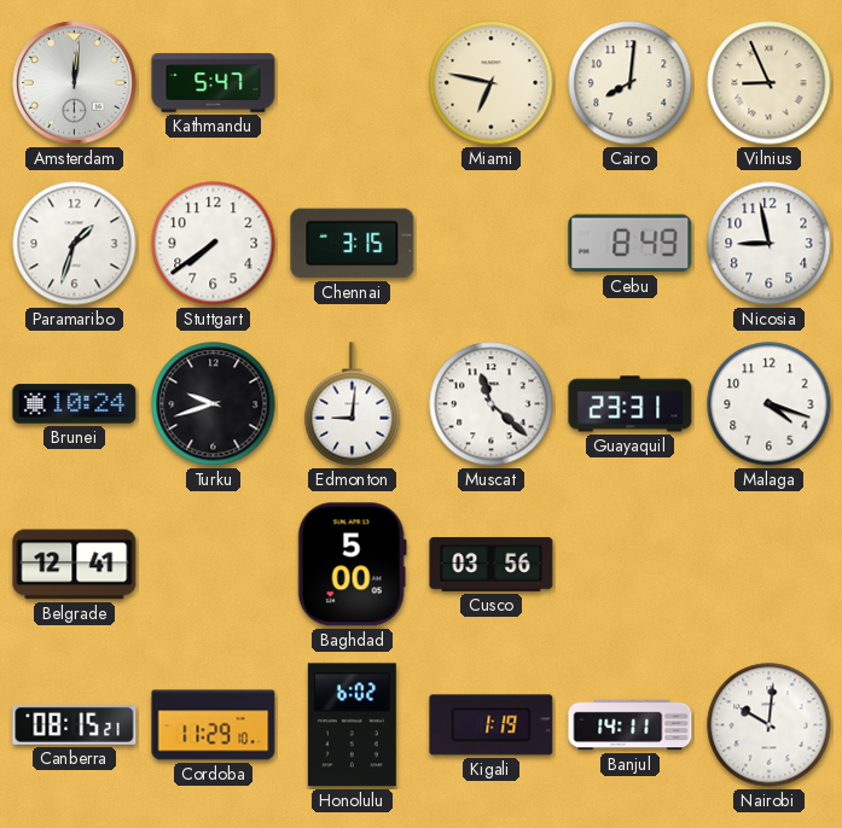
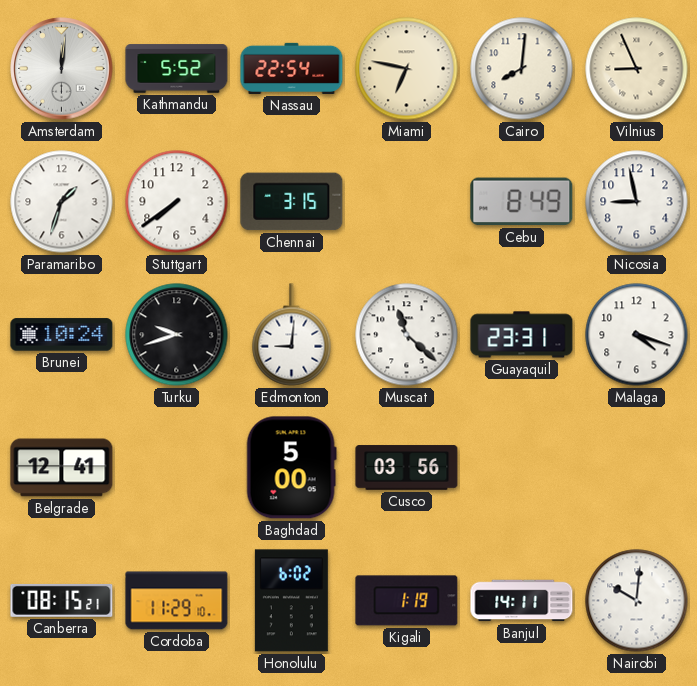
Kathmandu: 5:47 -> 5:52 (177, 69)
Nassau: none -> 22:54 (292, 68)
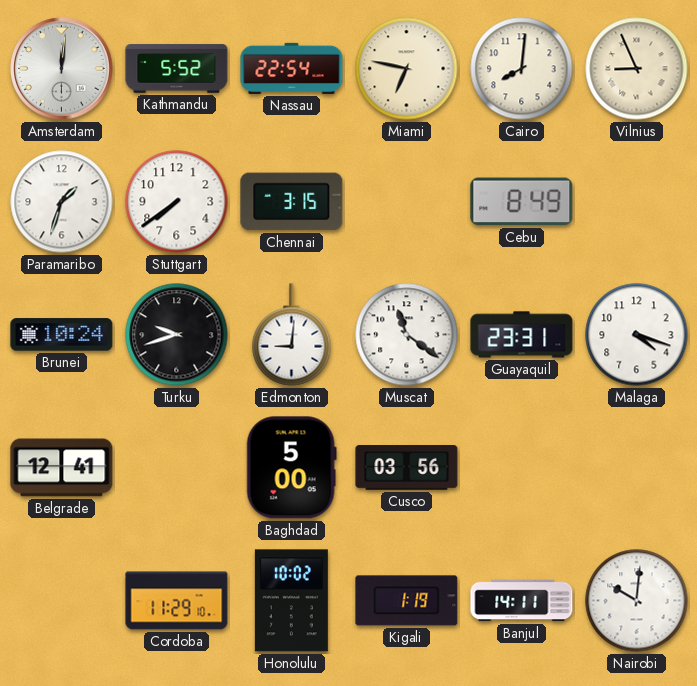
Nicosia: 8:58 -> none (637, 202)
Muscat: 11:22 -> 11:21 (407, 335)
Canberra: 08:15 -> none (62, 600)
Honolulu: 6:02 -> 10:02 (291, 601)
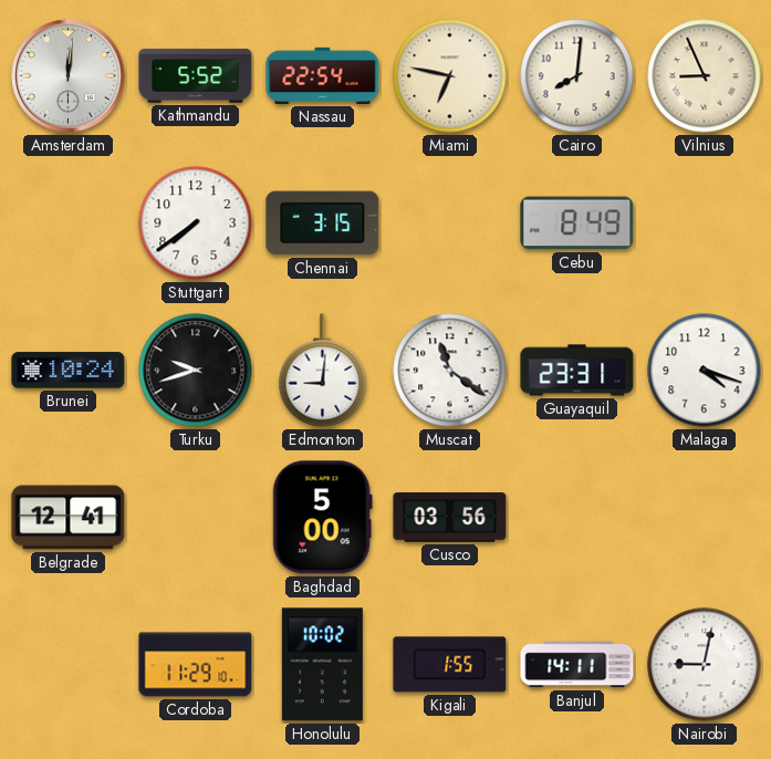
Paramaribo: 1:33 -> none (62, 202)
Kigali: 1:19 -> 1:55 (450, 665)
Nairobi: 10:01 -> 9:02 (705, 665)
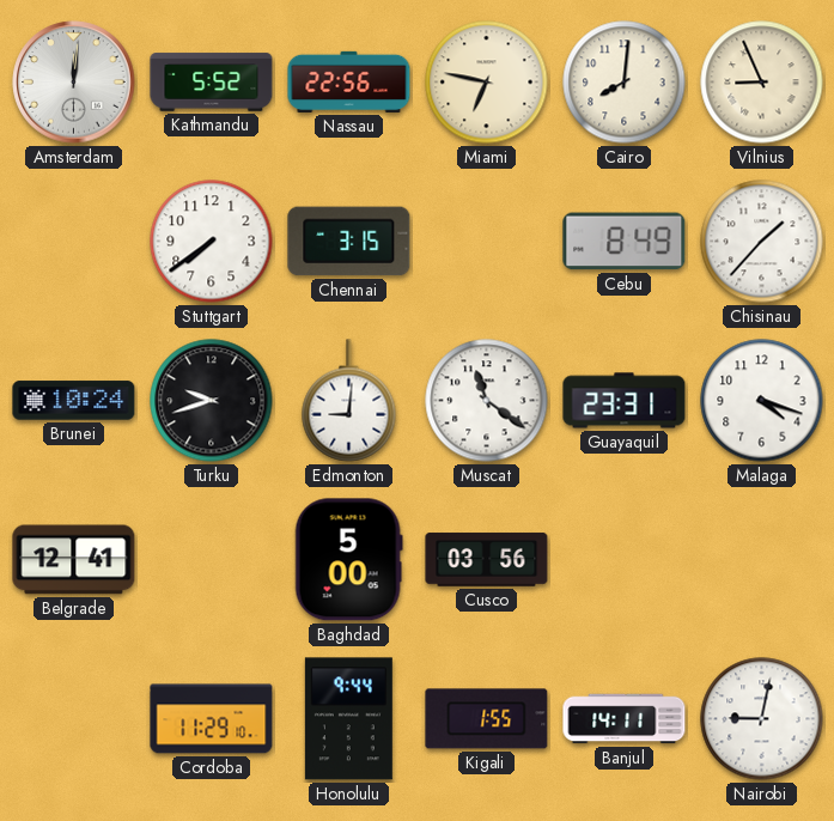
Nassau: 22:54 -> 22:56 (349, 81)
Chisinau: none -> 1:37 (762, 242)
Honolulu: 10:02 -> 9:44 (348, 719)
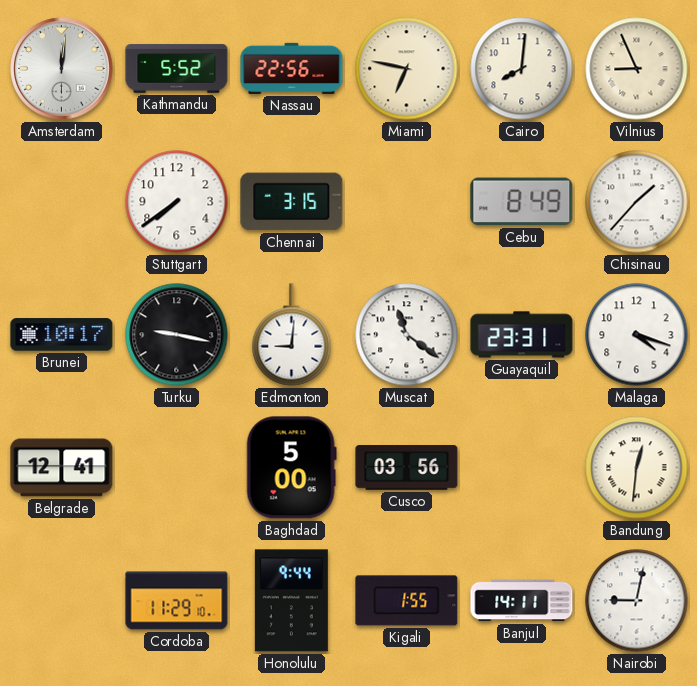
Brunei: 10:24 -> 10:17 (62, 335)
Turku: 9:42 -> 9:17 (177, 335)
Bandung: none -> 12:31 (637, 468)
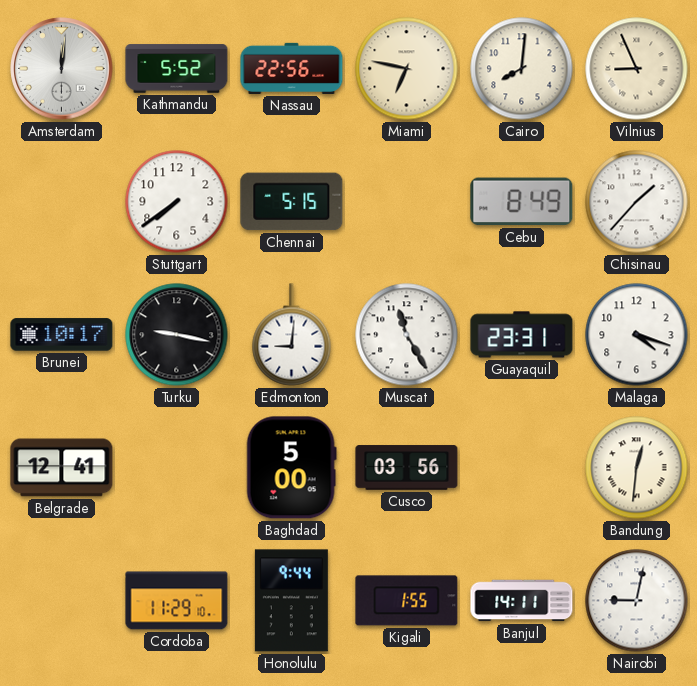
Chennai: 3:15 -> 5:15 (292, 202)
Muscat: 11:21 -> 11:25 (407, 335)
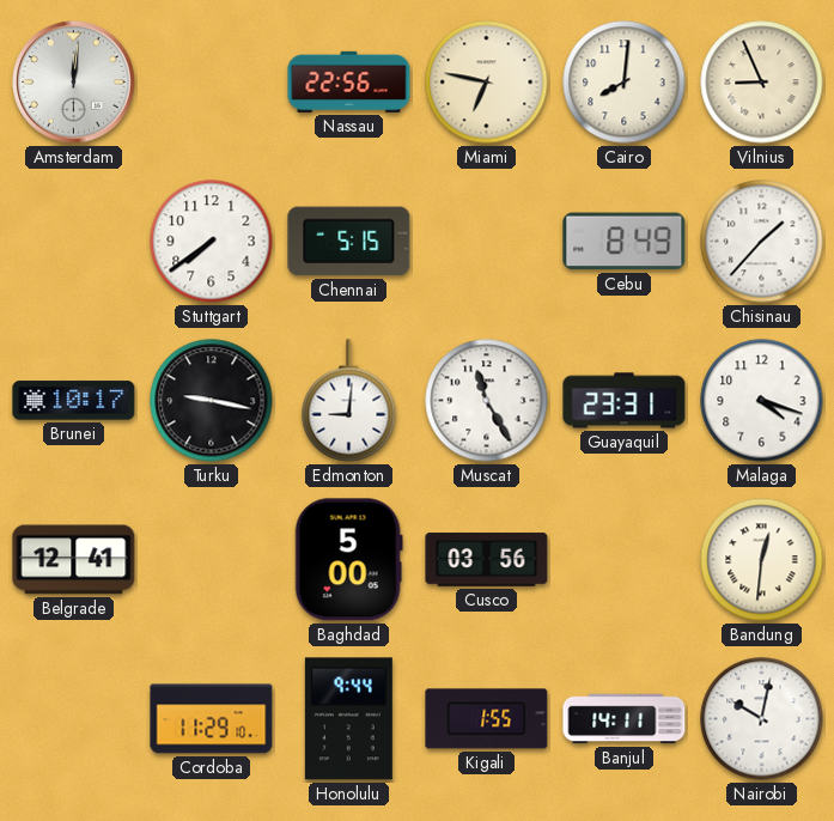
Kathmandu: 5:52 -> none (177, 69)
Nairobi: 9:02 -> 10:02 (762, 719)
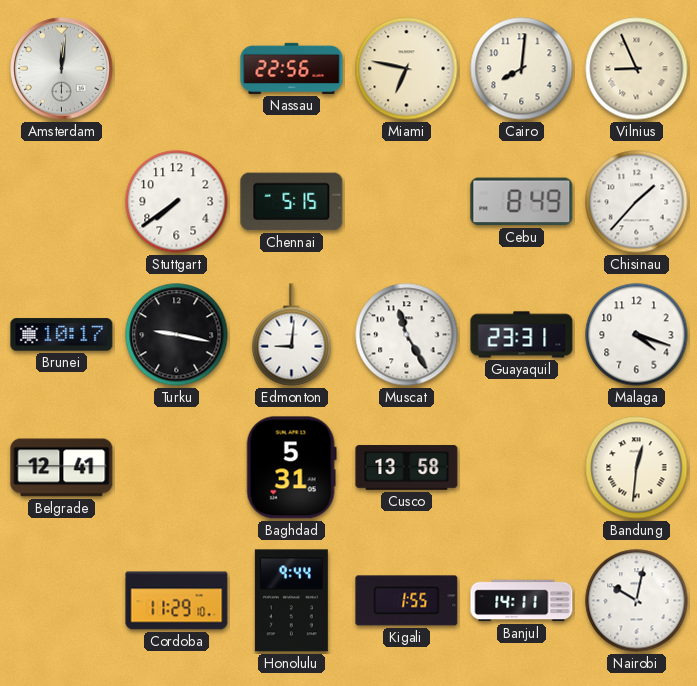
Baghdad: 5:00 -> 5:31 (291, 468)
Cusco: 03:56 -> 13:58 (407, 468)
